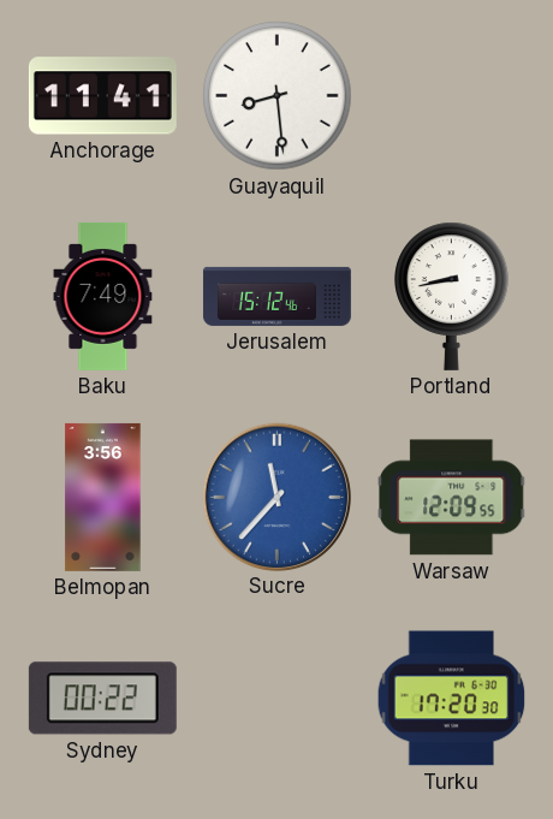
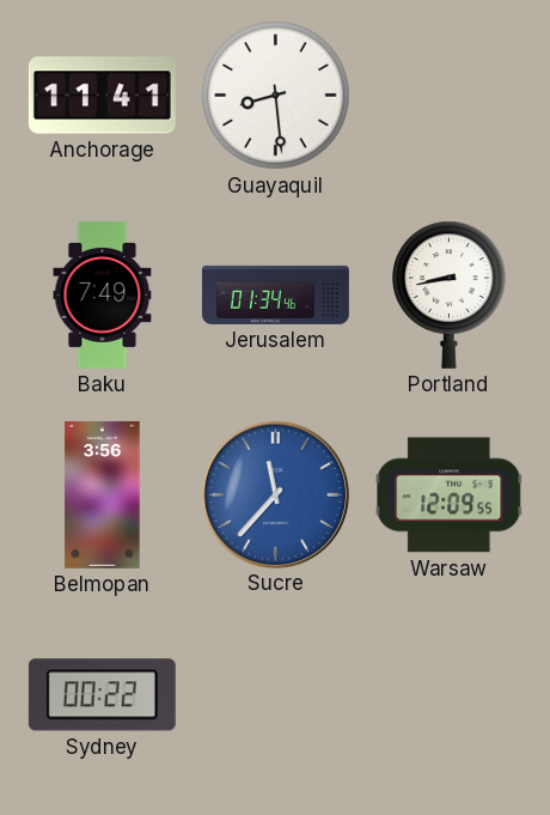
Jerusalem: 15:12 -> 01:34 (275, 294)
Turku: 17:20 -> none (452, 699)
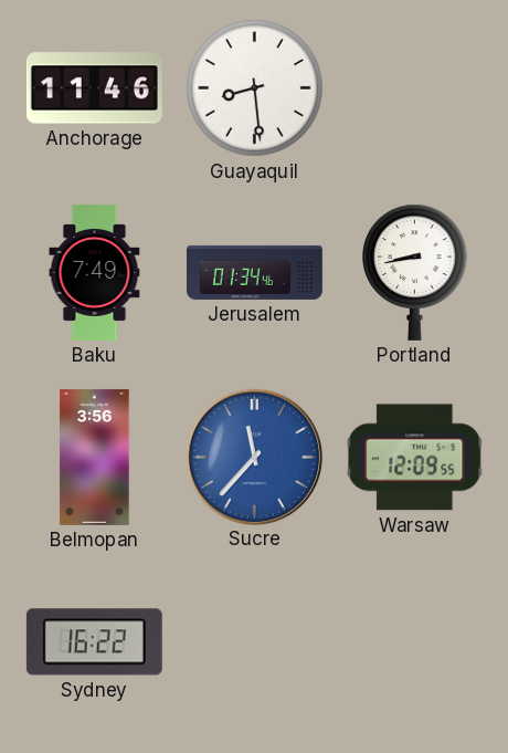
Anchorage: 11:41 -> 11:46 (94, 88)
Sydney: 00:22 -> 16:22 (94, 642)
